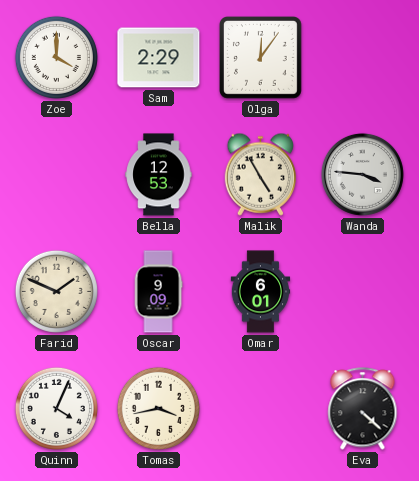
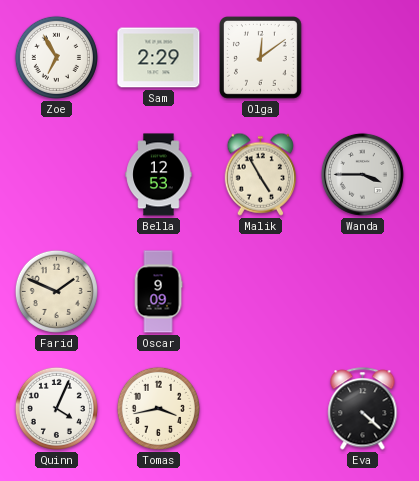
Zoe: 4:00 -> 6:55 (56, 57)
Olga: 12:06 -> 12:09 (261, 58)
Wanda: 3:46 -> 3:45 (362, 174)
Omar: 6:01 -> none (261, 292)
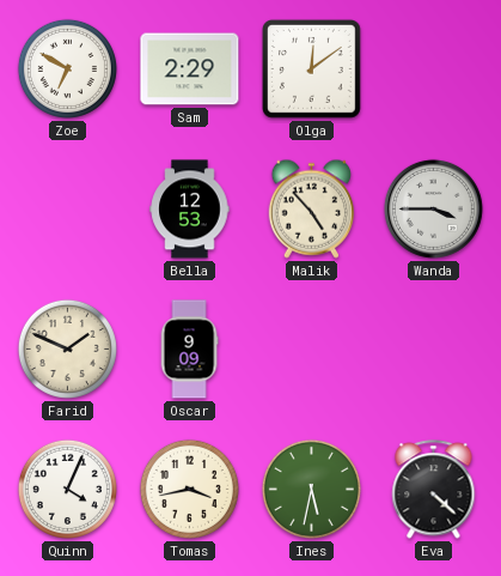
Zoe: 6:55 -> 6:50 (67, 68)
Malik: 4:55 -> 4:53 (312, 208)
Ines: none -> 5:32 (311, 489)
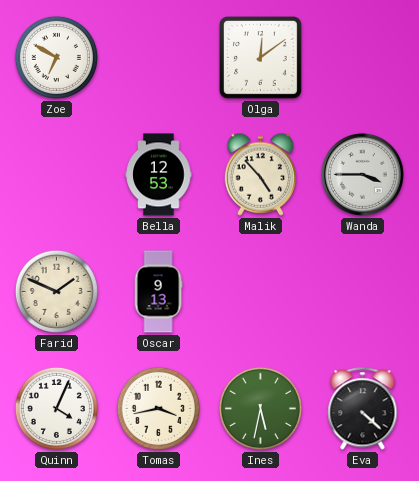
Sam: 2:29 -> none (190, 69)
Oscar: 9:09 -> 9:13 (158, 292)
